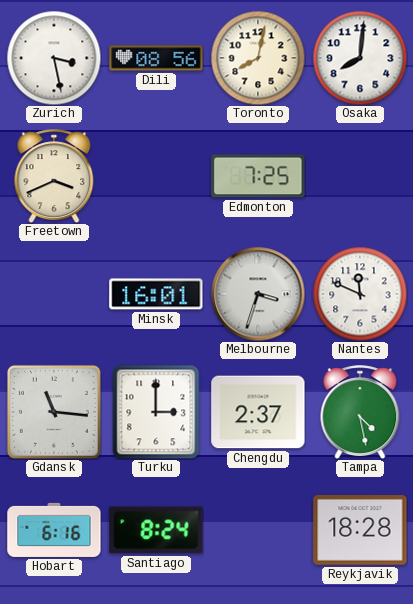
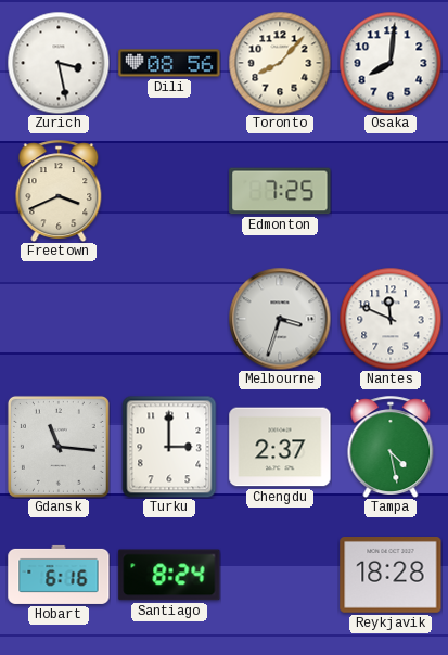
Toronto: 8:02 -> 8:07 (280, 63)
Minsk: 16:01 -> none (156, 294)
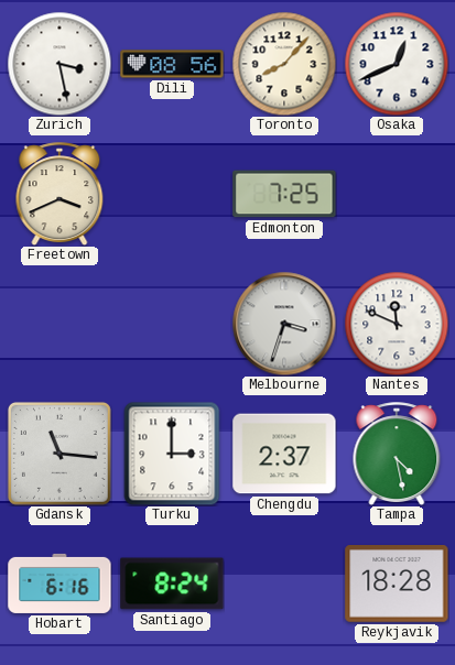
Osaka: 8:01 -> 12:41 (397, 64)
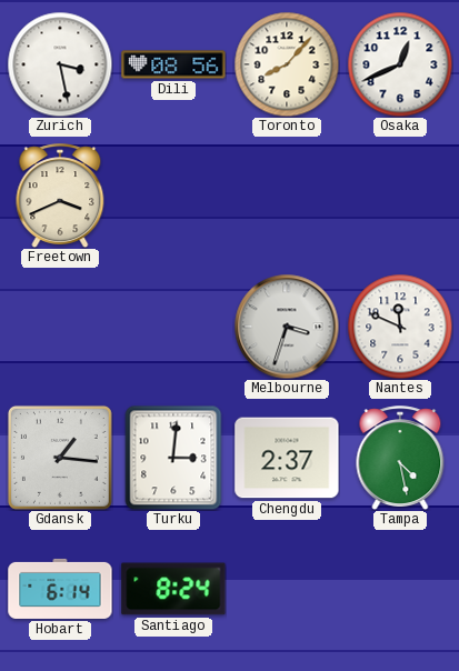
Edmonton: 7:25 -> none (284, 194)
Gdansk: 11:16 -> 1:16 (60, 458)
Turku: 3:00 -> 3:01 (173, 458)
Hobart: 6:16 -> 6:14 (60, 589)
Reykjavik: 18:28 -> none (397, 585)
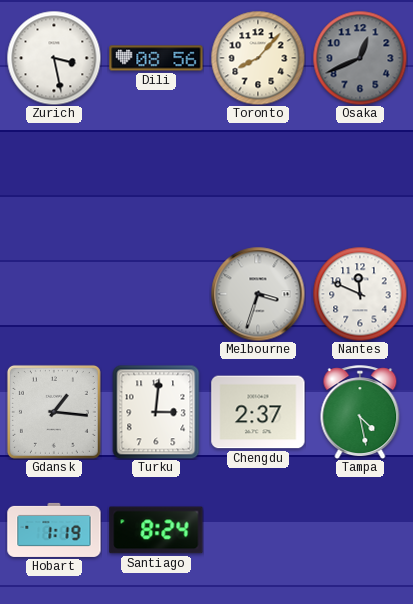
Osaka dial: white -> grey (360, 58)
Freetown: 3:41 -> none (60, 196)
Hobart: 6:14 -> 1:19 (54, 530)
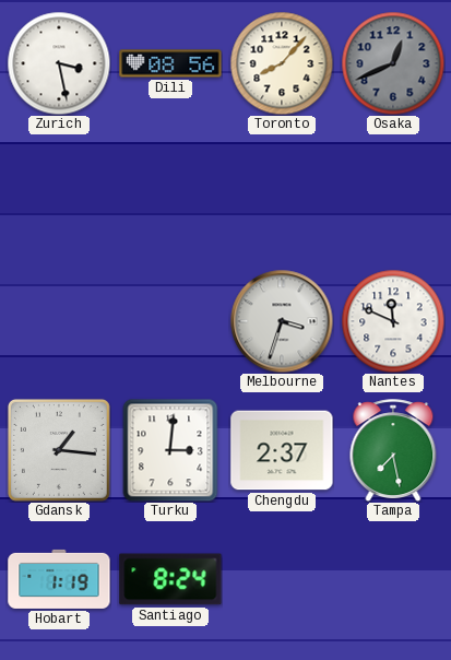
Tampa: 4:28 -> 7:28 (393, 450)
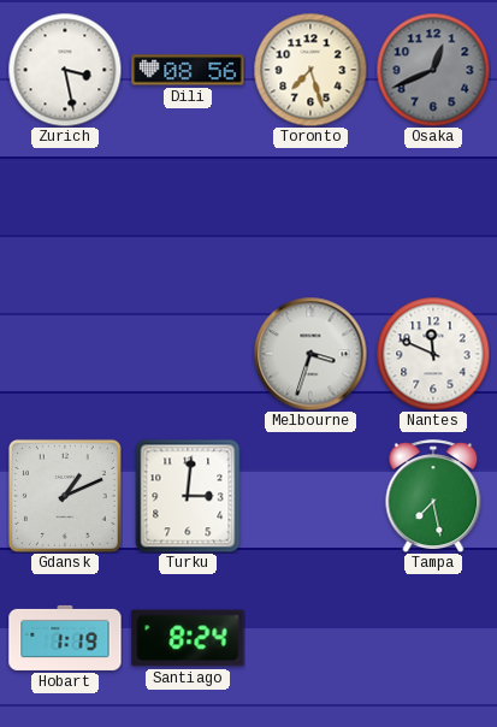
Toronto: 8:07 -> 7:27 (310, 70)
Gdansk: 1:16 -> 1:11 (65, 496)
Chengdu: 2:37 -> none (282, 450)
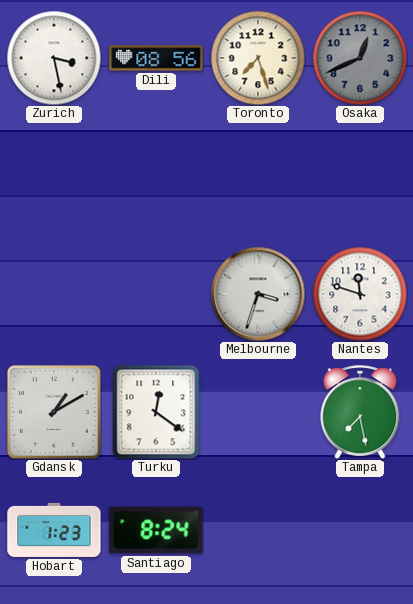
Nantes: 11:49 -> 11:48 (360, 294)
Gdansk: 1:11 -> 1:10 (54, 412)
Turku: 3:01 -> 12:21 (156, 412)
Hobart: 1:19 -> 1:23 (54, 530)
